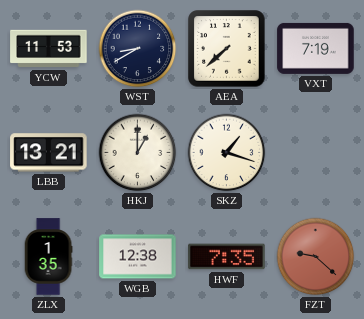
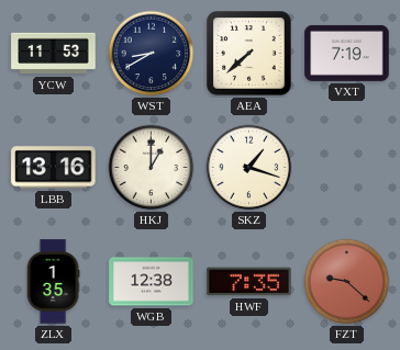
LBB: 13:21 -> 13:16 (54, 168)
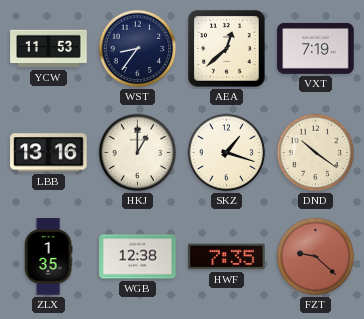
WST: 8:40 -> 8:36 (138, 49)
AEA: 7:38 -> 12:38 (227, 49)
DND: none -> 10:21 (316, 153)
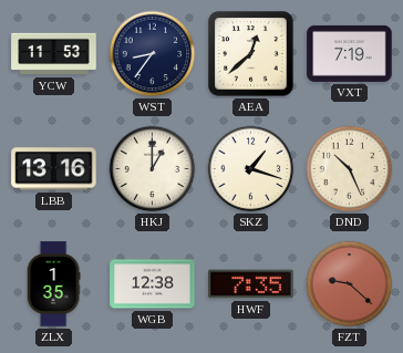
DND: 10:21 -> 10:26 (350, 169)
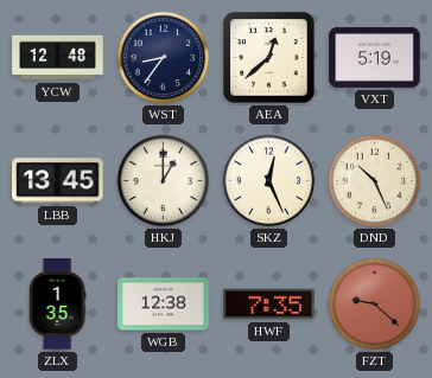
YCW: 11:53 -> 12:48 (58, 58)
VXT: 7:19 -> 5:19 (375, 57)
LBB: 13:16 -> 13:45 (58, 181)
SKZ: 1:18 -> 12:26 (269, 181)
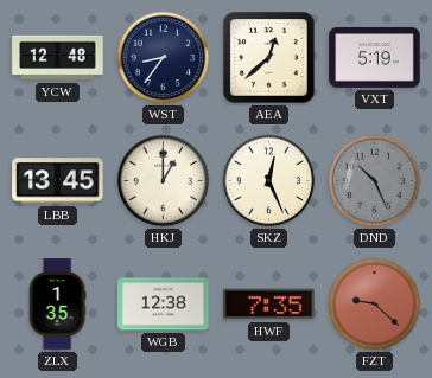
DND dial: cream -> grey (375, 181)
